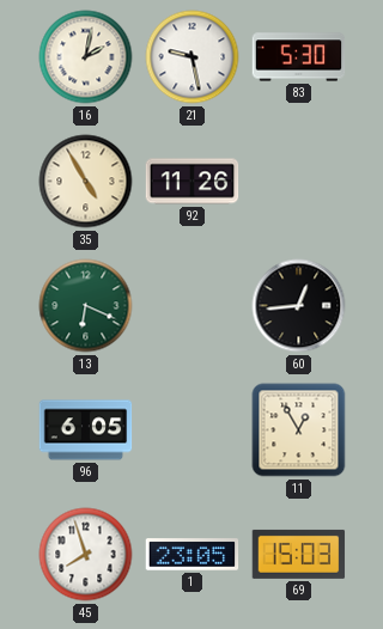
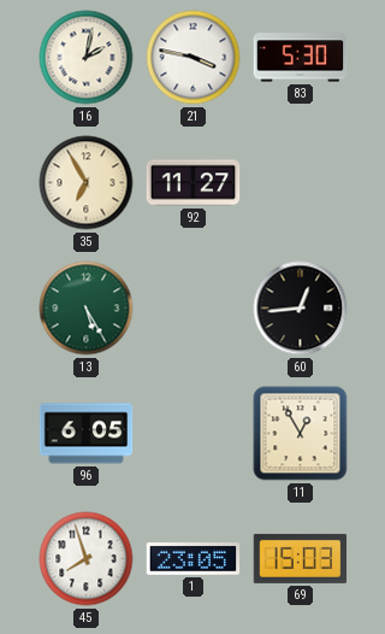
21: 9:28 -> 3:47 (194, 58)
35: 4:55 -> 6:55 (87, 183)
92: 11:26 -> 11:27 (194, 183)
13: 6:19 -> 5:25 (87, 309)
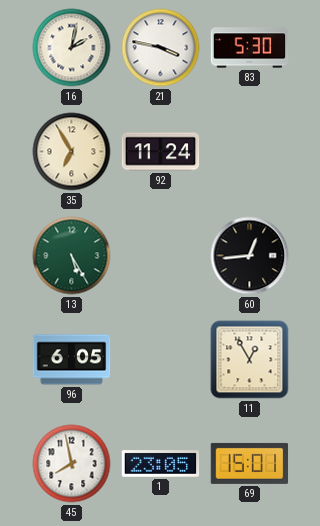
92: 11:27 -> 11:24 (161, 152)
45: 7:57 -> 7:58 (72, 464)
69: 15:03 -> 15:01 (250, 463)
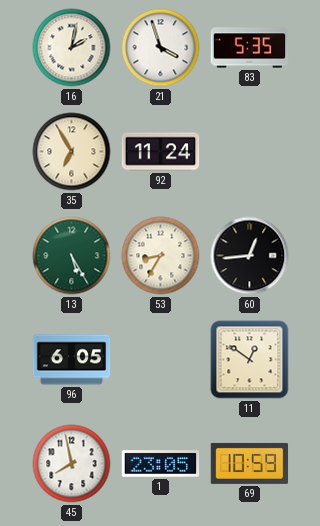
21: 3:47 -> 3:57 (161, 48)
83: 5:30 -> 5:35 (250, 48)
53: none -> 8:35 (161, 256)
11: 12:55 -> 12:51 (250, 360)
69: 15:01 -> 10:59 (250, 463)
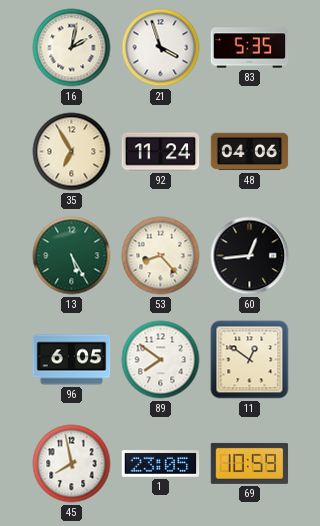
48: none -> 04:06 (250, 152)
53: 8:35 -> 8:23 (161, 256)
89: none -> 7:51 (161, 360)
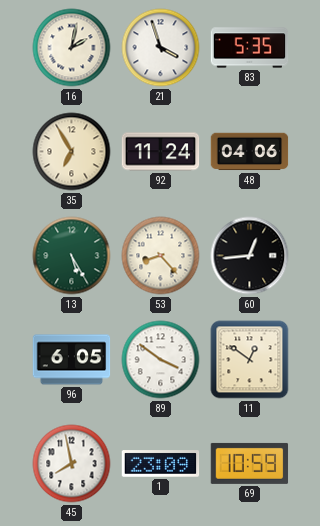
89: 7:51 -> 3:51 (161, 360)
1: 23:05 -> 23:09 (161, 464)
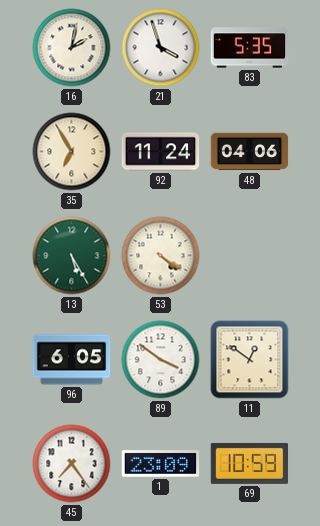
53: 8:23 -> 4:21 (161, 256)
60: 12:44 -> none (250, 256)
45: 7:58 -> 7:24 (72, 464)
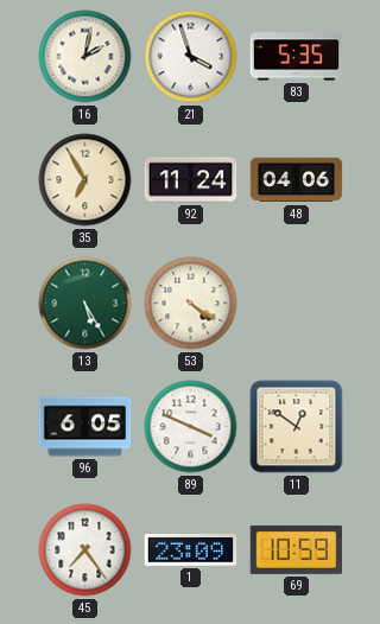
89: 3:51 -> 3:49 (191, 427)
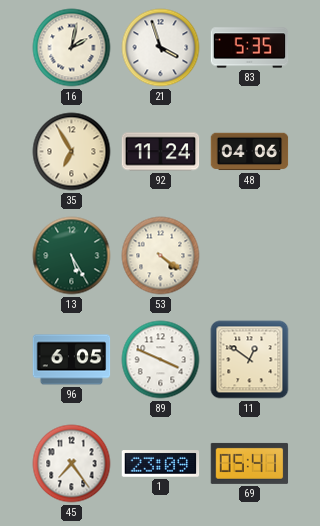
69: 10:59 -> 05:41 (250, 463)
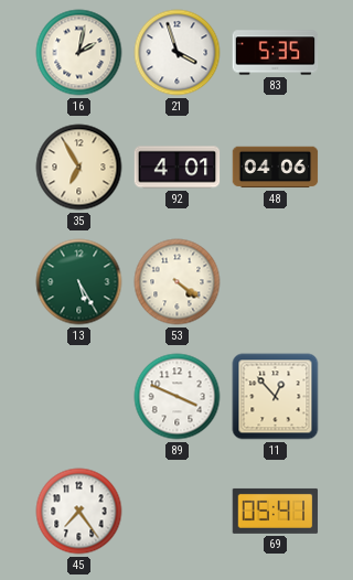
92: 11:24 -> 4:01 (178, 168)
96: 6:05 -> none (72, 360)
11: 12:51 -> 12:53 (276, 397)
1: 23:09 -> none (161, 464)
